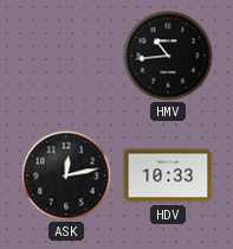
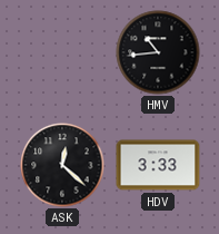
ASK: 12:13 -> 12:22 (62, 165)
HDV: 10:33 -> 3:33 (158, 165)
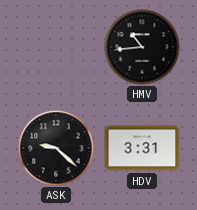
ASK: 12:22 -> 9:22 (56, 148)
HDV: 3:33 -> 3:31 (142, 148)
